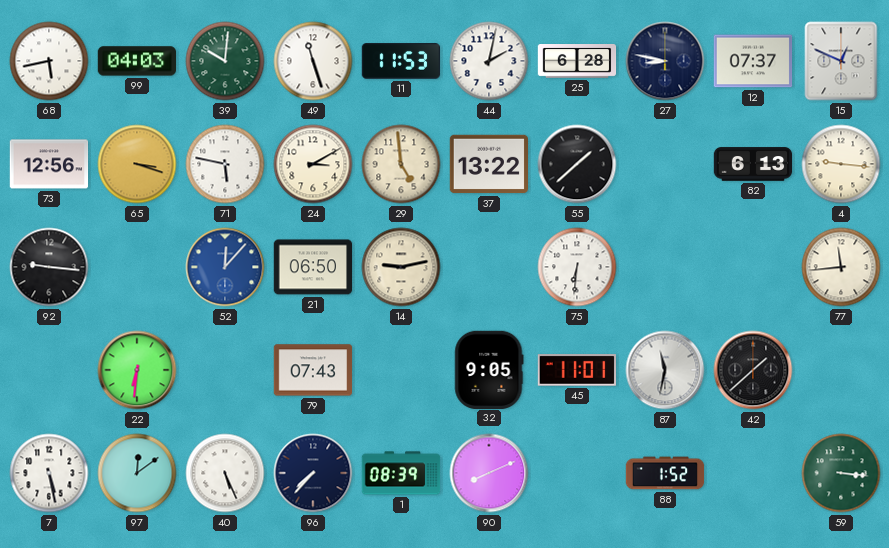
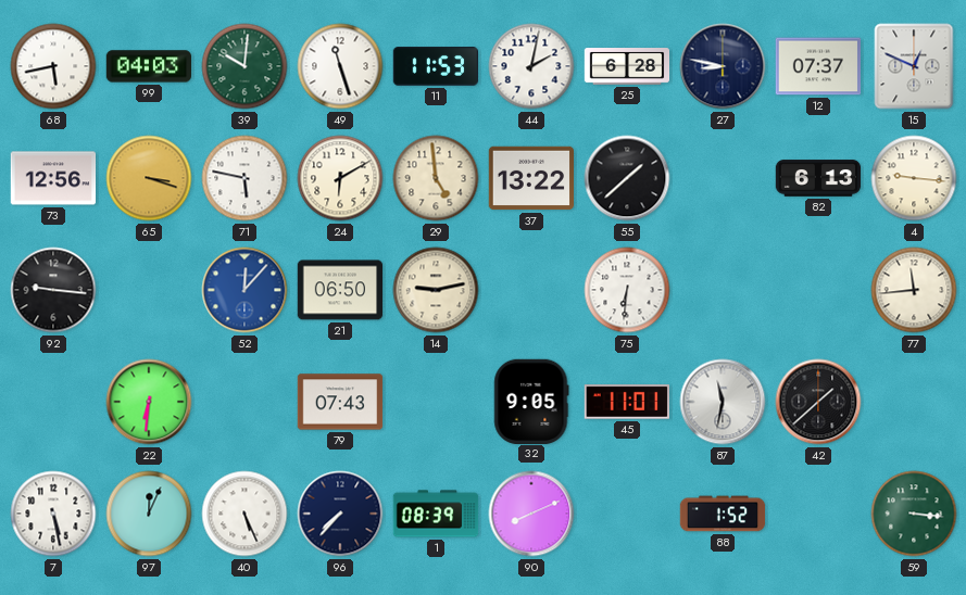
24: 3:10 -> 6:10 (340, 178)
97: 12:09 -> 12:04 (149, 514)
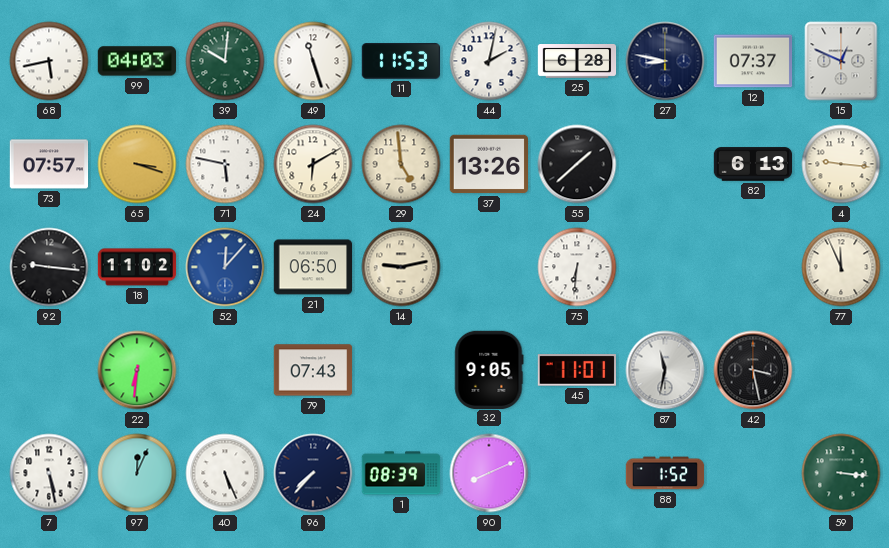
73: 12:56 -> 07:57 (49, 164)
37: 13:22 -> 13:26 (488, 164)
18: none -> 11:02 (137, 267)
77: 11:44 -> 11:56 (841, 267)
42: 1:38 -> 3:28 (753, 370)
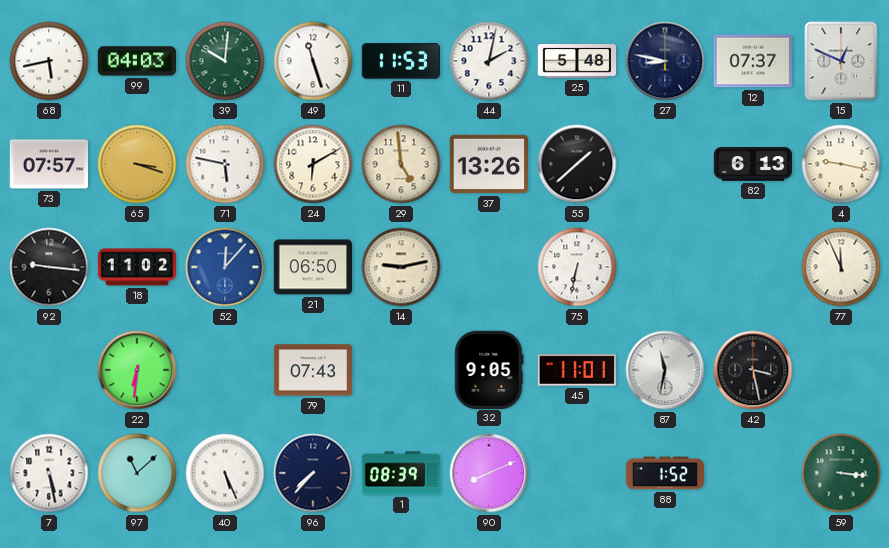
25: 6:28 -> 5:48 (577, 62)
4: 9:16 -> 9:17 (841, 164)
75: 6:31 -> 6:32 (577, 267)
97: 12:04 -> 11:08 (137, 473)
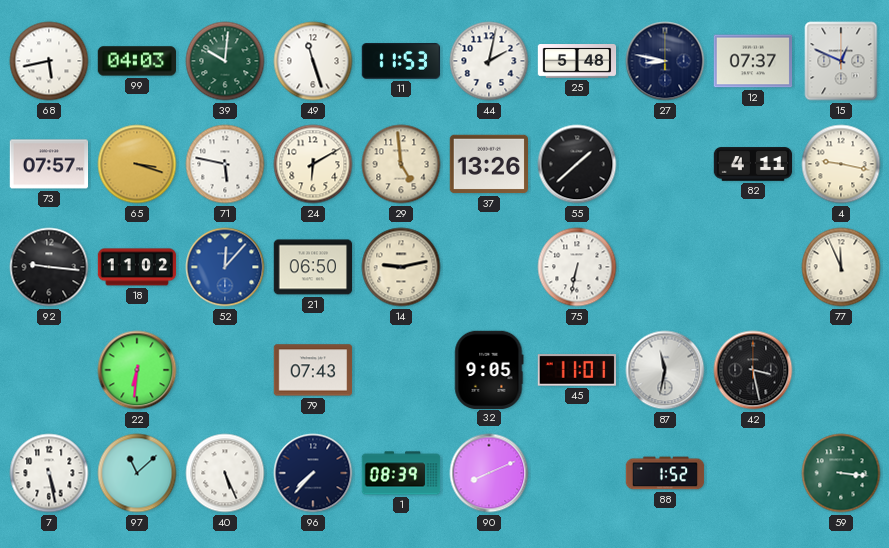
82: 6:13 -> 4:11 (753, 164)
